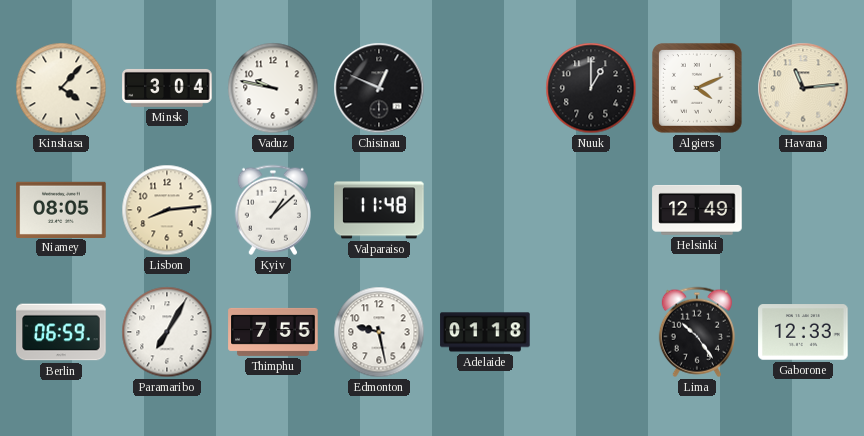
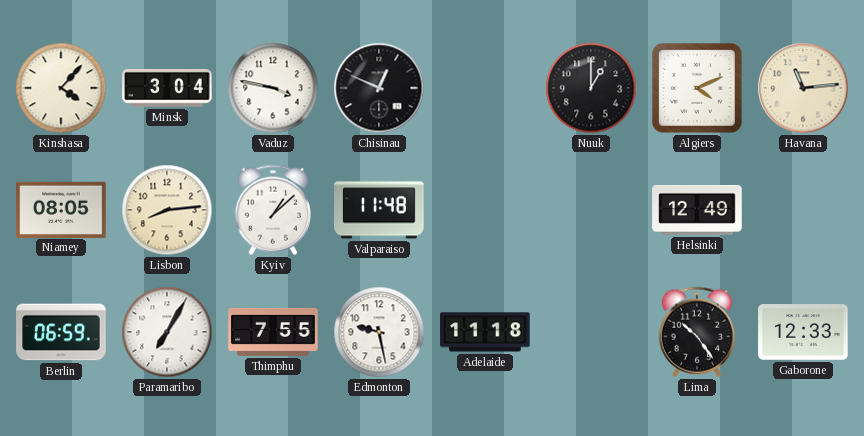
Vaduz: 9:47 -> 3:47 (273, 88)
Adelaide: 01:18 -> 11:18 (485, 332)
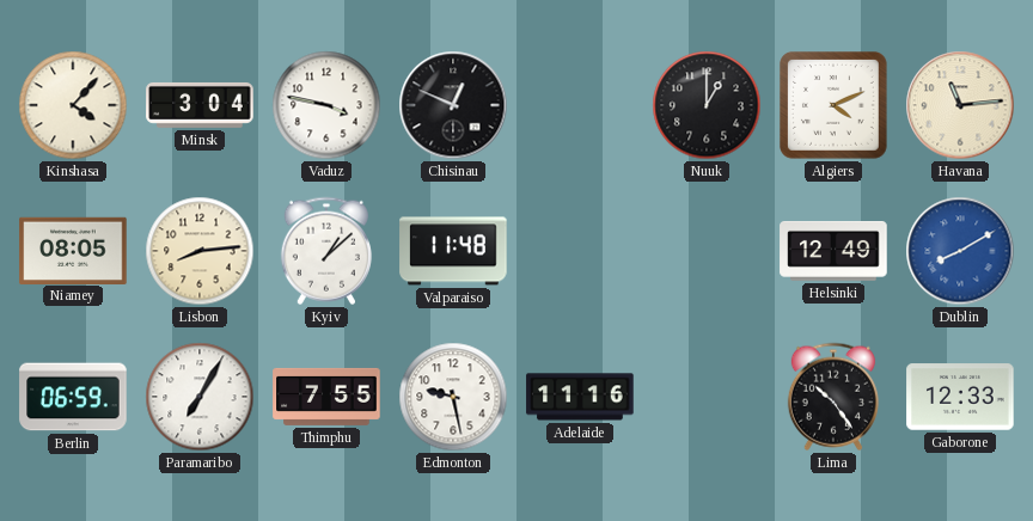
Dublin: none -> 8:10 (960, 251)
Adelaide: 11:18 -> 11:16 (580, 397)
